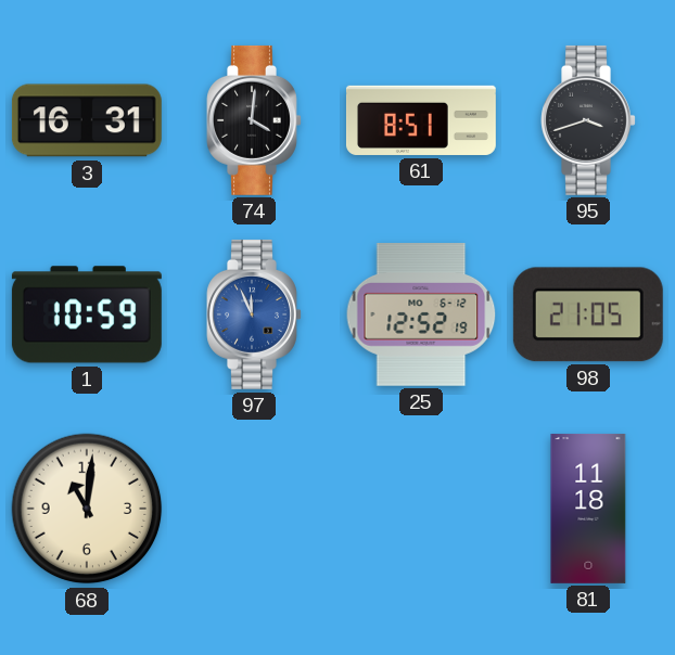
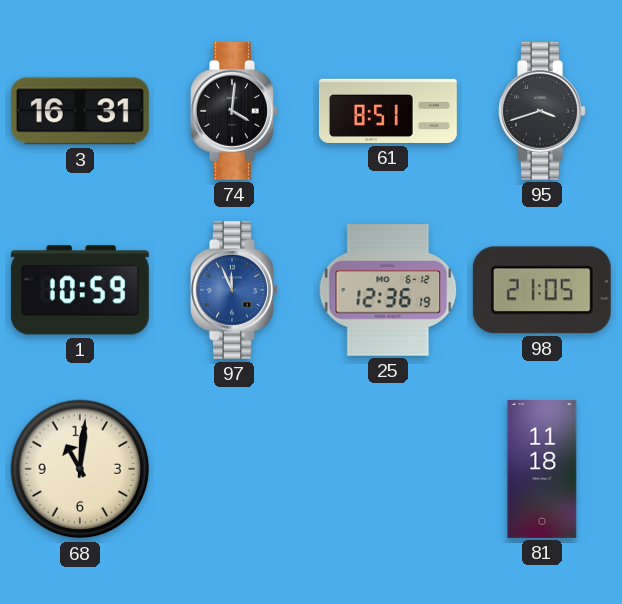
25: 12:52 -> 12:36 (388, 290)
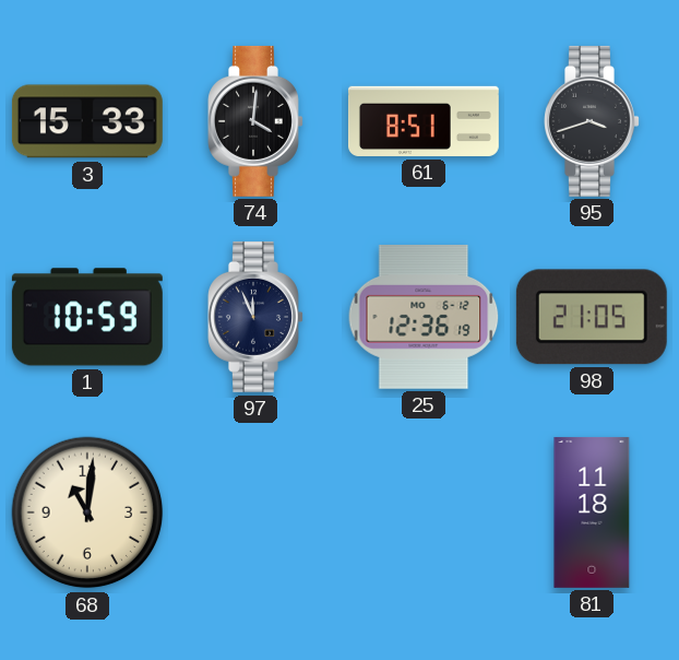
3: 16:31 -> 15:33 (87, 121)
97 dial: blue -> navy (255, 317)
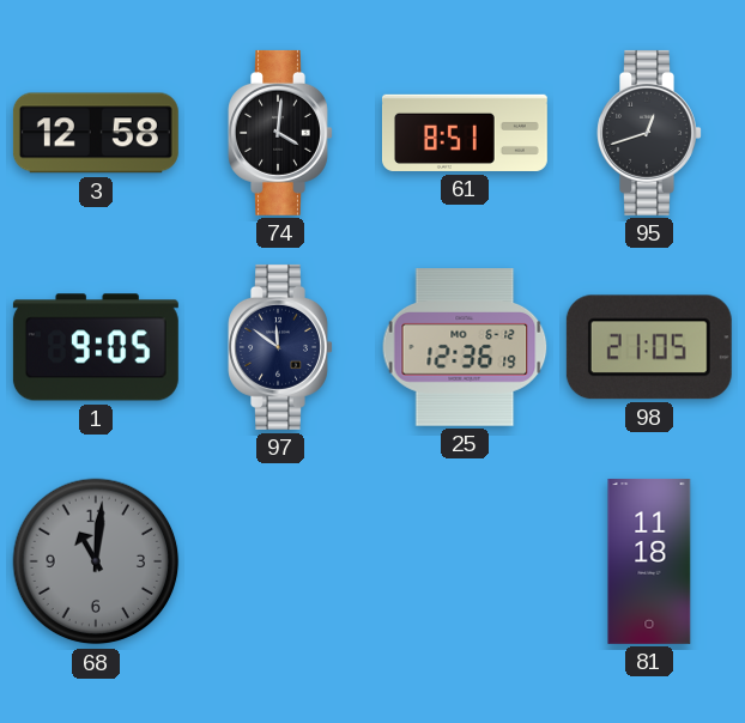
3: 15:33 -> 12:58 (96, 133)
95: 3:42 -> 12:42 (649, 133)
1: 10:59 -> 9:05 (96, 347)
97: 11:56 -> 11:51 (280, 347)
68 dial: cream -> grey (96, 561)
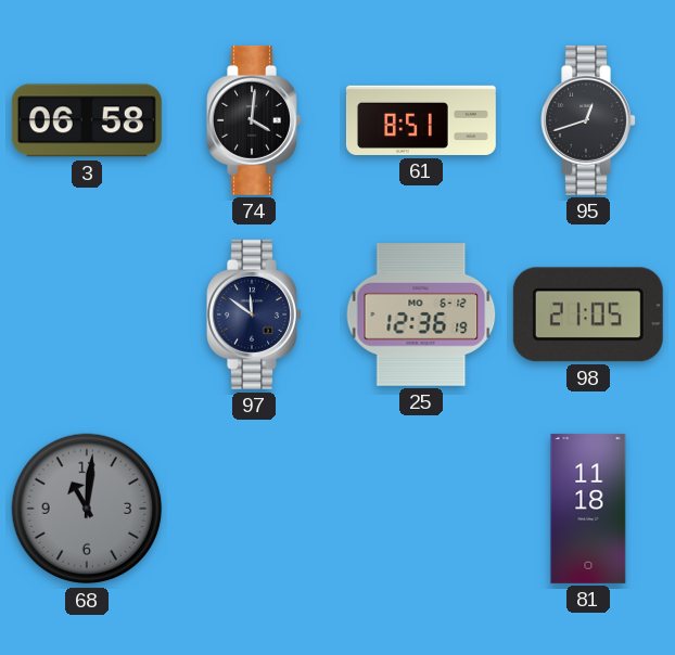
3: 12:58 -> 06:58 (87, 120)
1: 9:05 -> none (96, 347)
